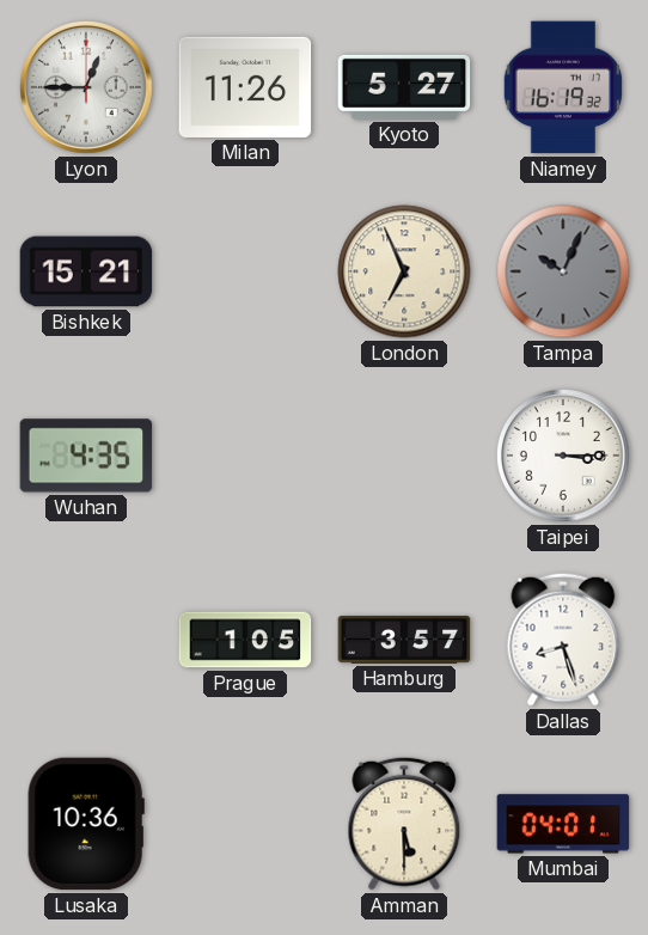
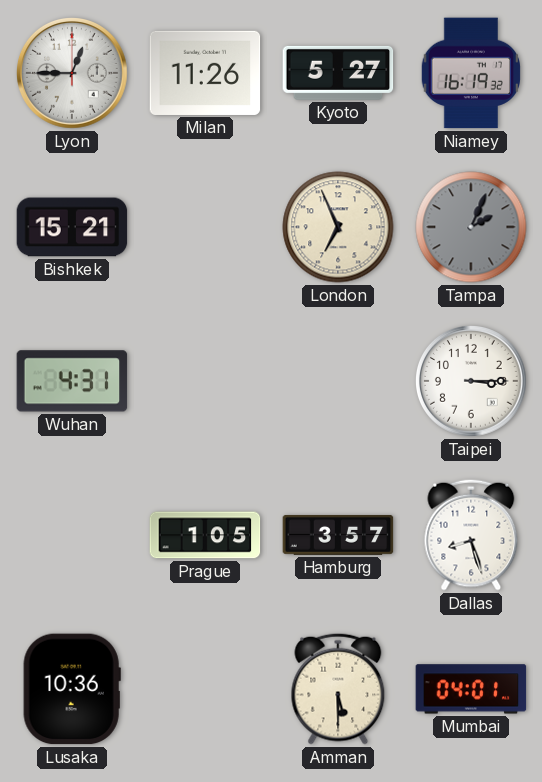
Tampa: 10:04 -> 2:04 (471, 227)
Wuhan: 4:35 -> 4:31 (72, 381)
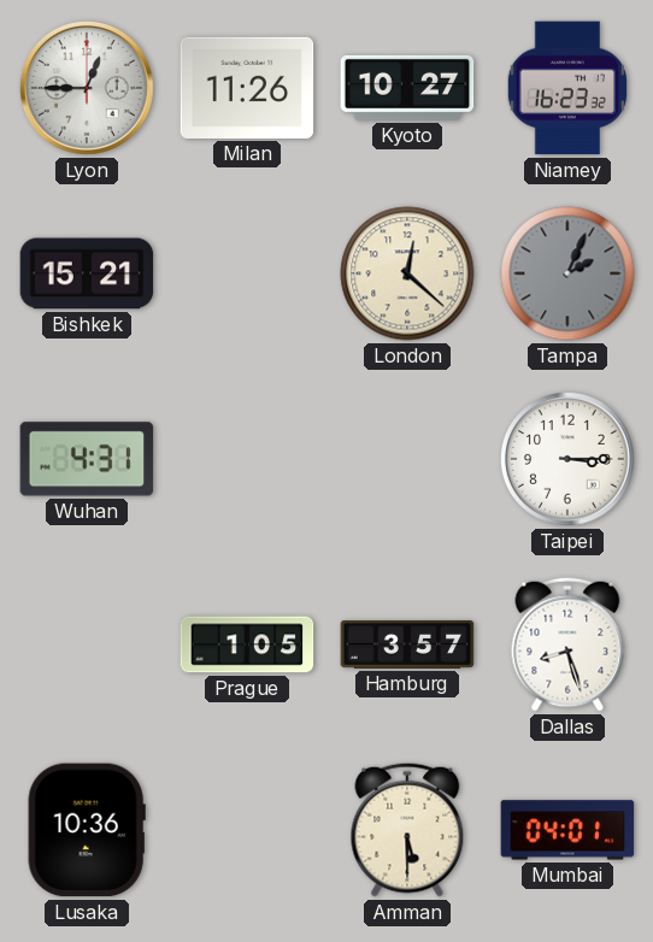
Kyoto: 5:27 -> 10:27 (407, 88)
Niamey: 16:19 -> 16:23 (566, 88)
London: 6:56 -> 12:22 (407, 273)
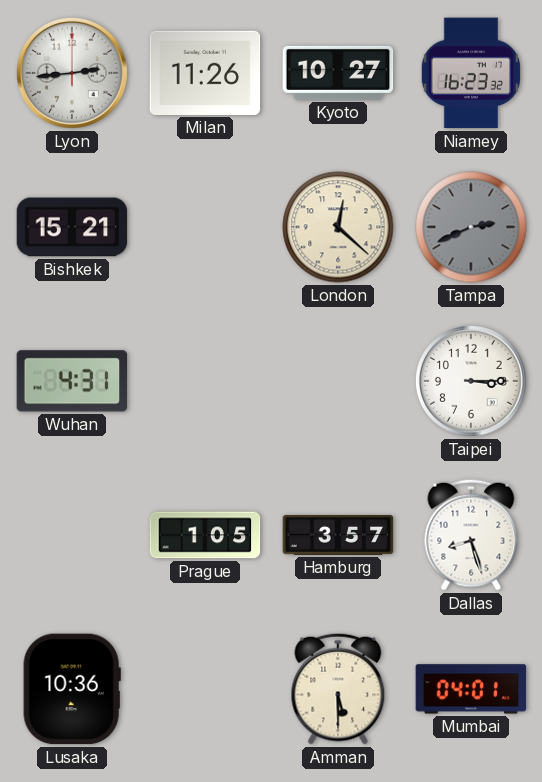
Lyon: 12:45 -> 2:44 (73, 74)
Tampa: 2:04 -> 2:41 (471, 227)
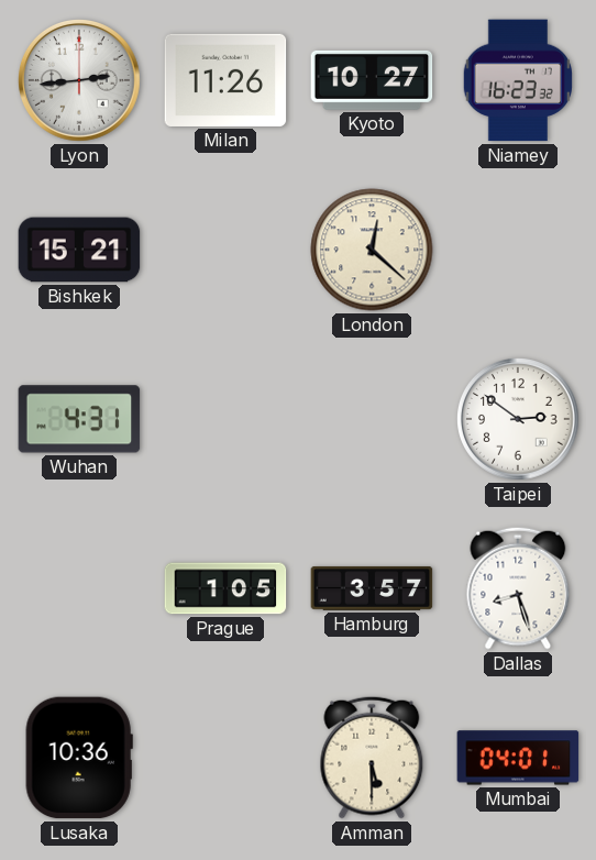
Tampa: 2:41 -> none (471, 227)
Taipei: 3:15 -> 2:51 (519, 420)
